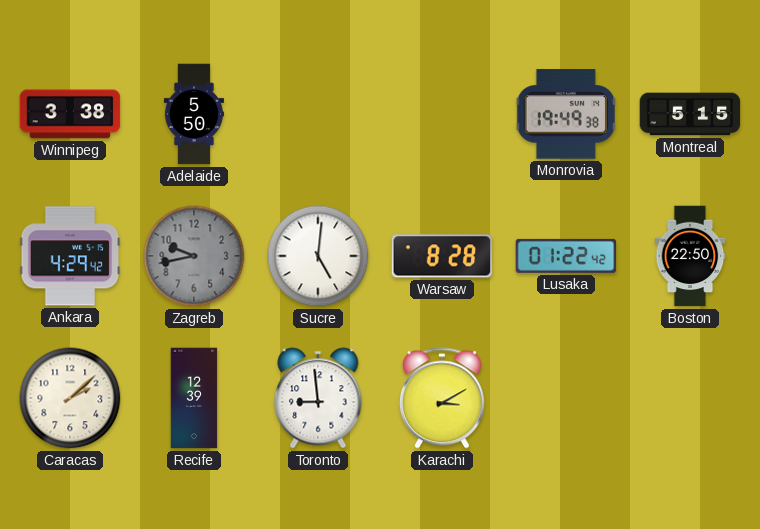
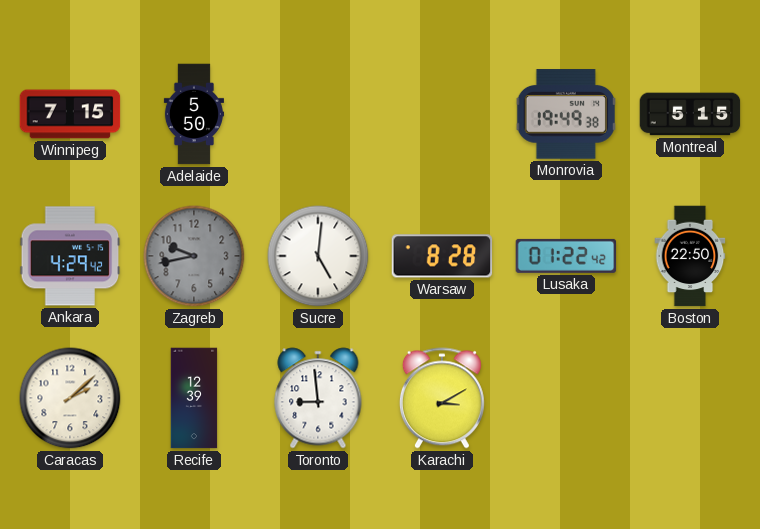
Winnipeg: 3:38 -> 7:15 (70, 114)
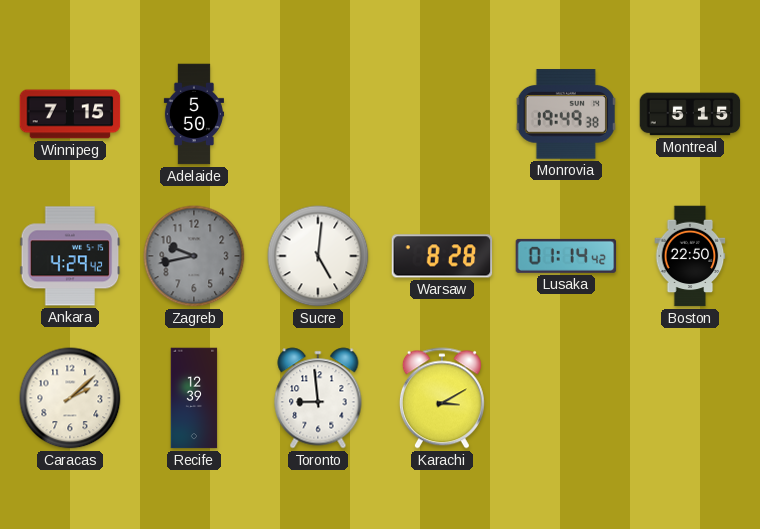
Lusaka: 01:22 -> 01:14 (566, 256)
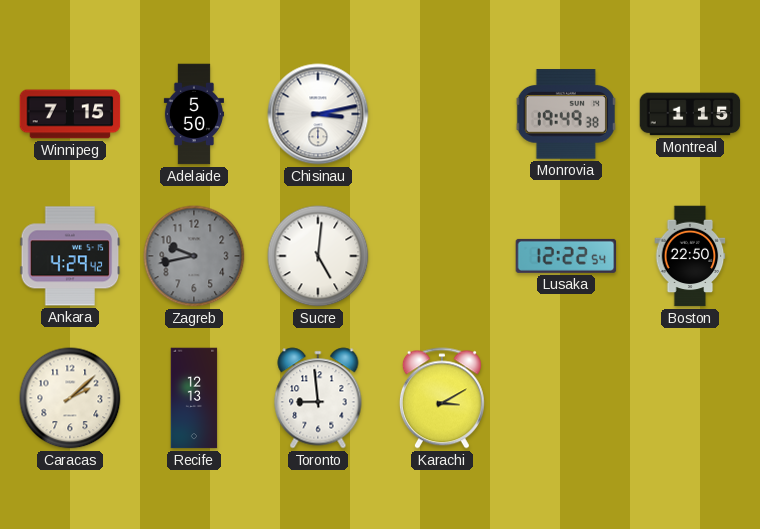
Chisinau: none -> 3:13 (318, 114)
Montreal: 5:15 -> 1:15 (690, 114)
Warsaw: 8:28 -> none (442, 256)
Lusaka: 01:14 -> 12:22 (566, 256)
Recife: 12:39 -> 12:13 (194, 398)
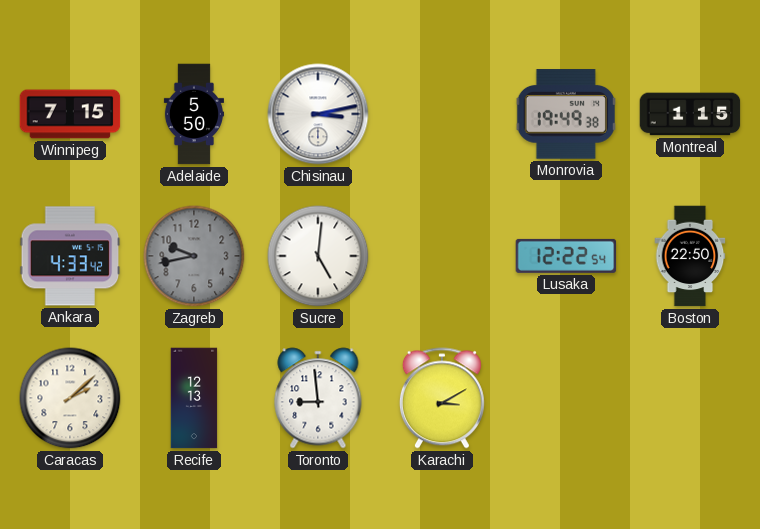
Ankara: 4:29 -> 4:33 (70, 256)
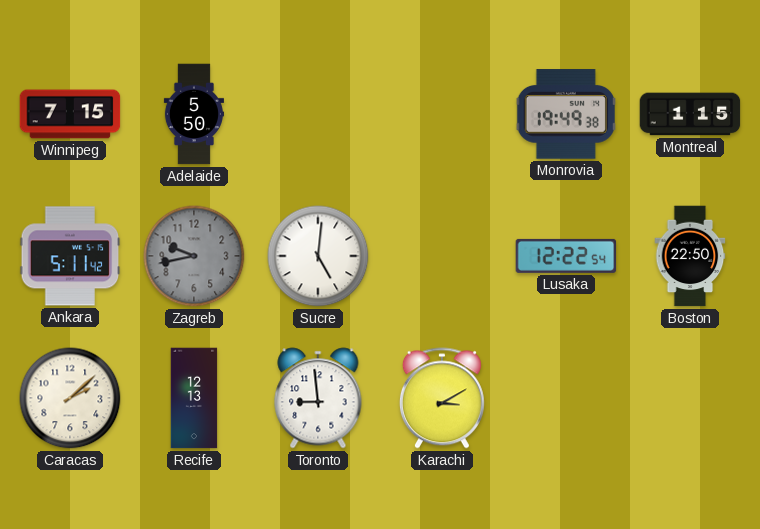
Chisinau: 3:13 -> none (318, 114)
Ankara: 4:33 -> 5:11 (70, 256)
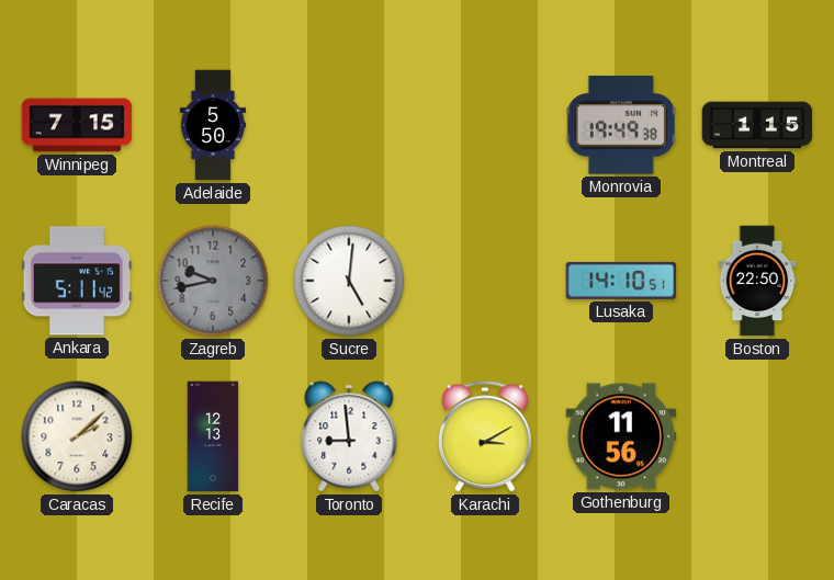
Lusaka: 12:22 -> 14:10 (621, 281)
Gothenburg: none -> 11:56 (621, 436)
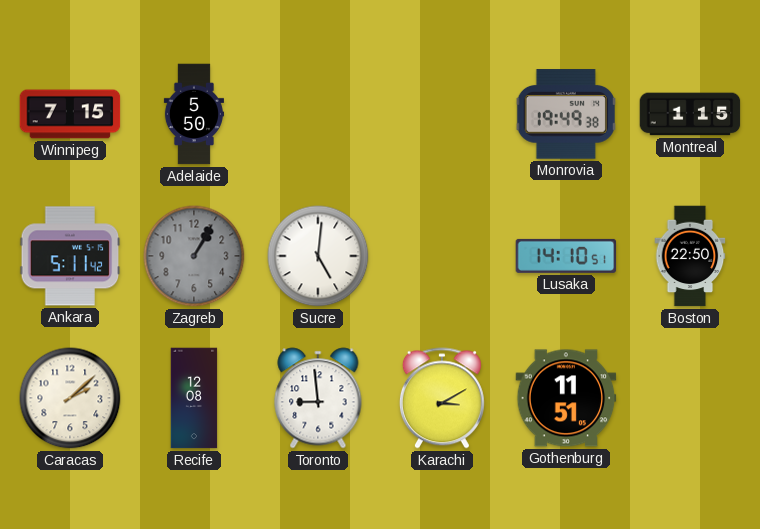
Zagreb: 9:43 -> 1:05 (194, 256)
Recife: 12:13 -> 12:08 (194, 398)
Gothenburg: 11:56 -> 11:51 (566, 398)
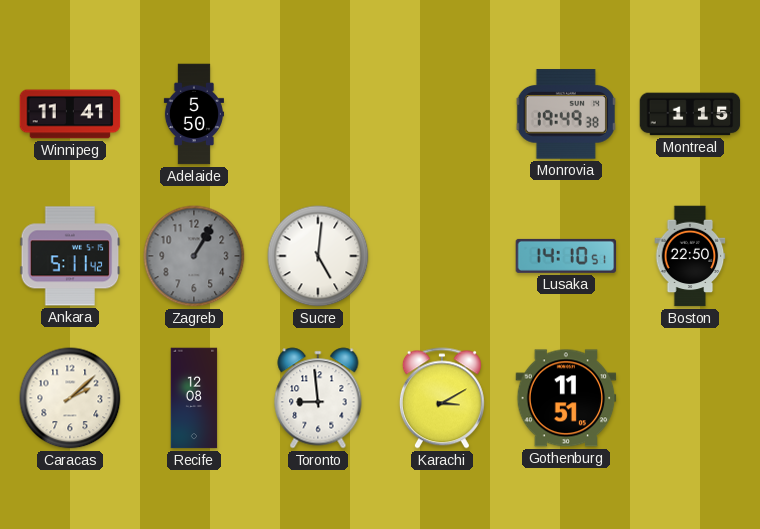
Winnipeg: 7:15 -> 11:41 (70, 114)
